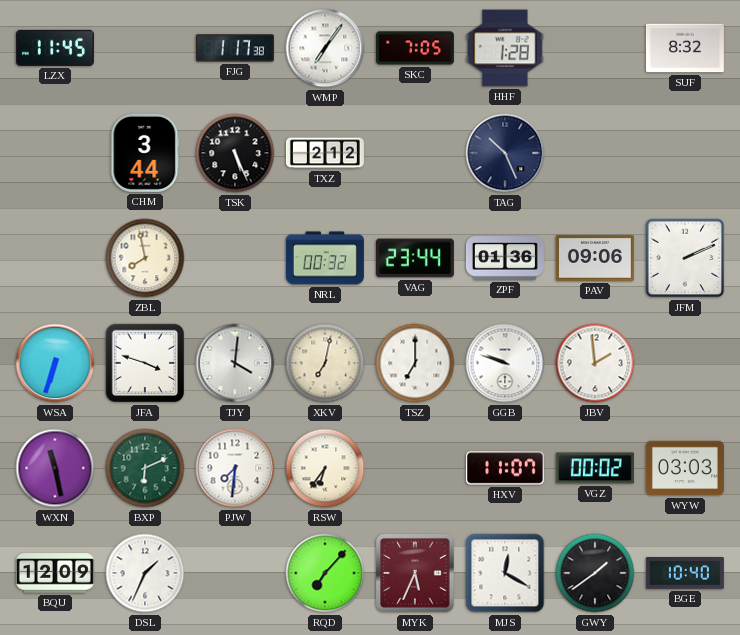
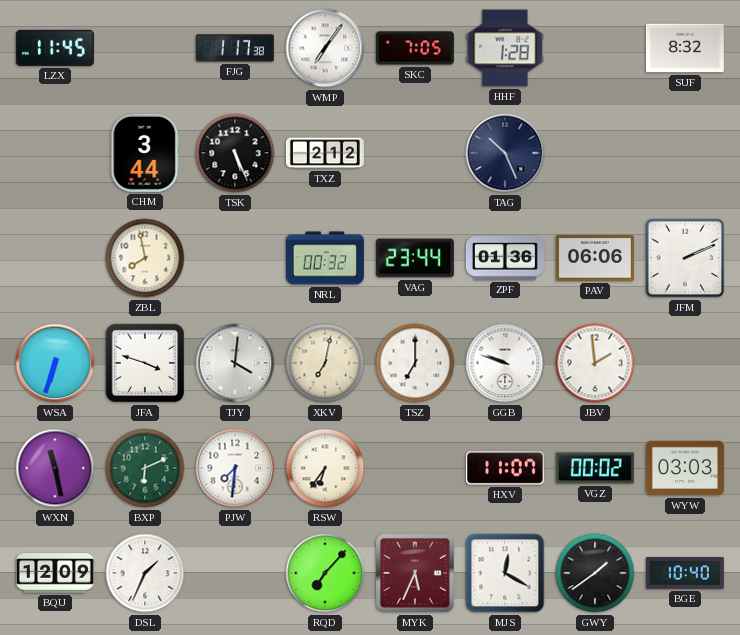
PAV: 09:06 -> 06:06 (595, 258)
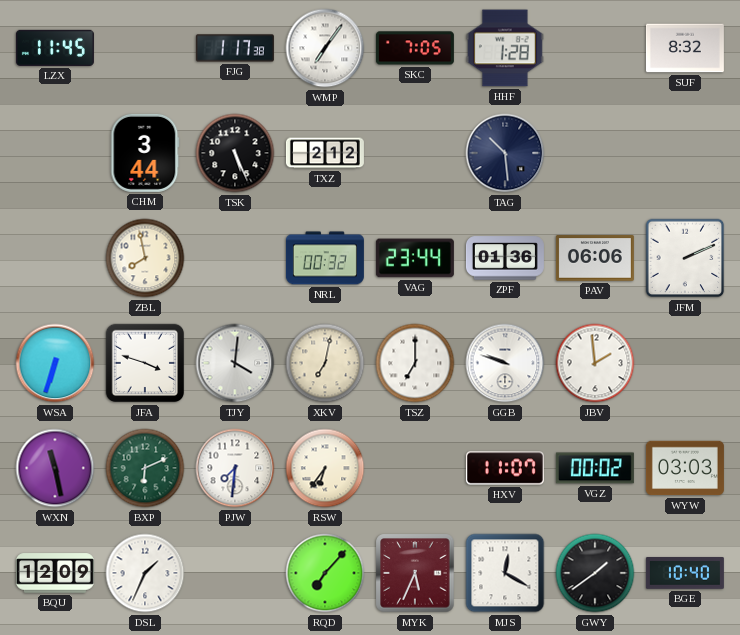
TAG: 10:26 -> 10:29 (505, 153)
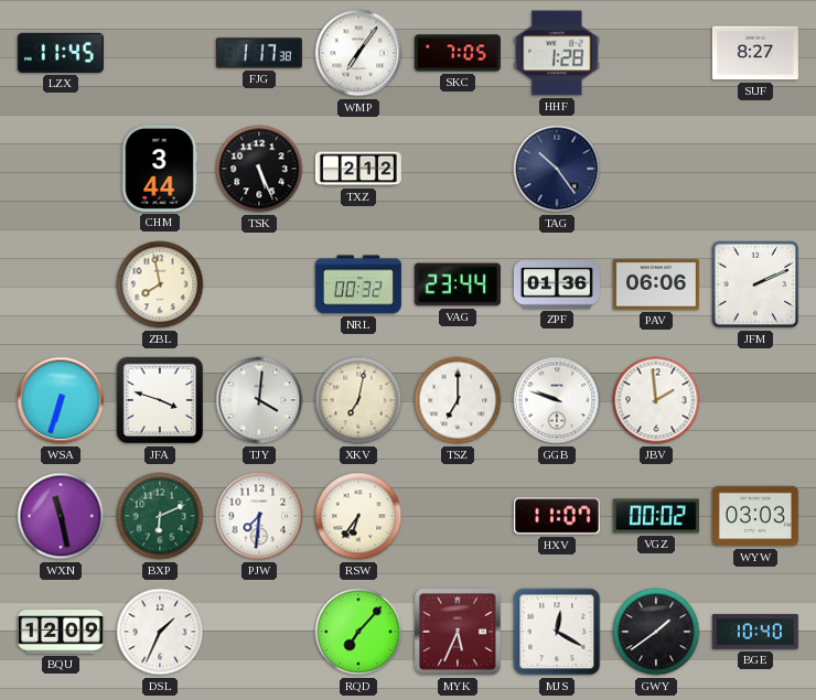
SUF: 8:32 -> 8:27 (755, 53)
TAG: 10:29 -> 10:24 (557, 169)
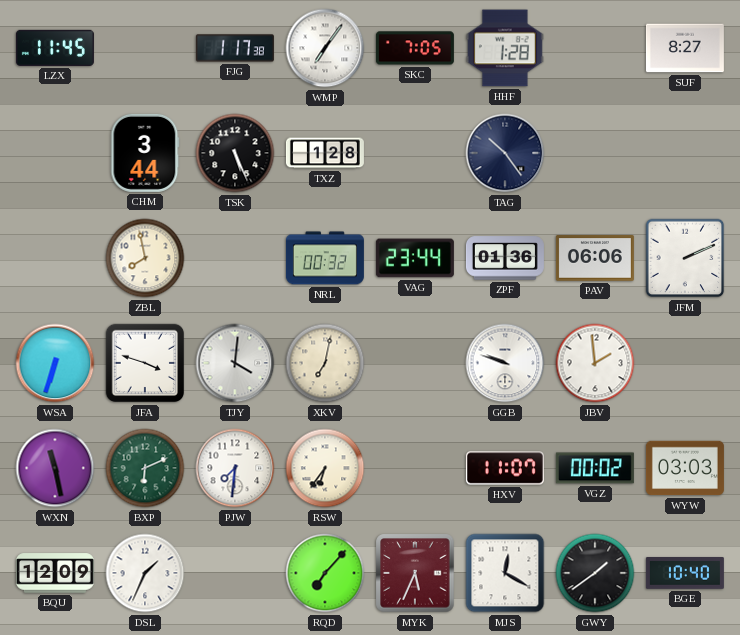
TXZ: 2:12 -> 1:28 (325, 153)
TSZ: 7:00 -> none (458, 400)
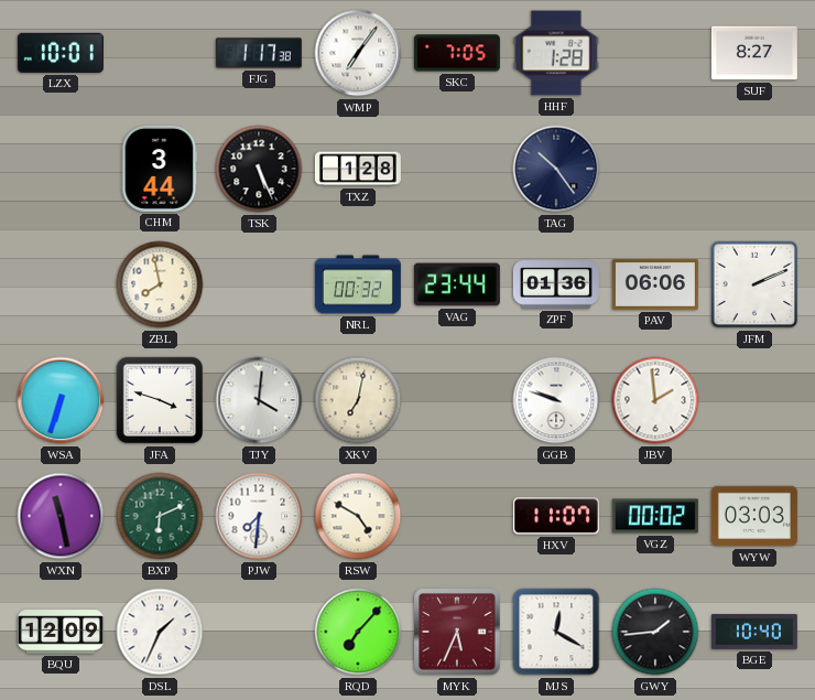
LZX: 11:45 -> 10:01 (61, 53)
RSW: 6:36 -> 4:50 (358, 516)
GWY: 1:39 -> 1:44 (655, 632)
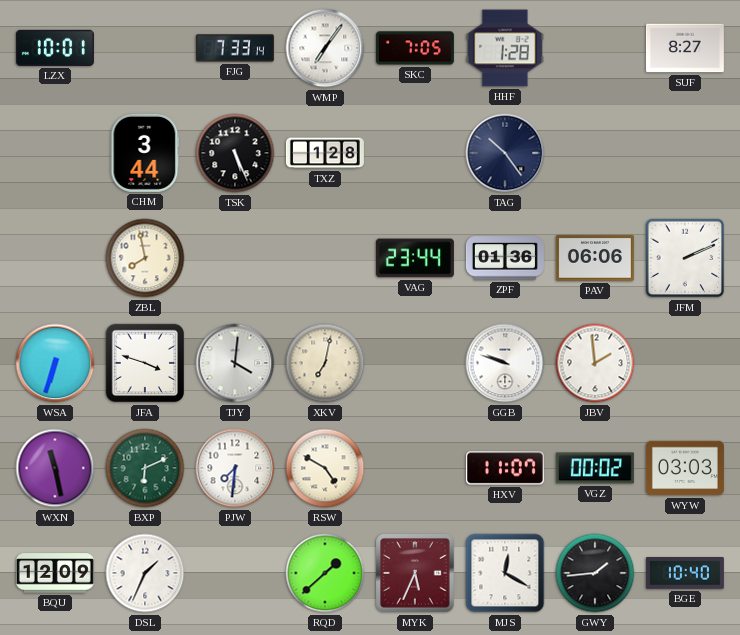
FJG: 1:17 -> 7:33 (235, 48)
NRL: 00:32 -> none (358, 284)
RQD: 7:07 -> 1:38 (325, 573)
